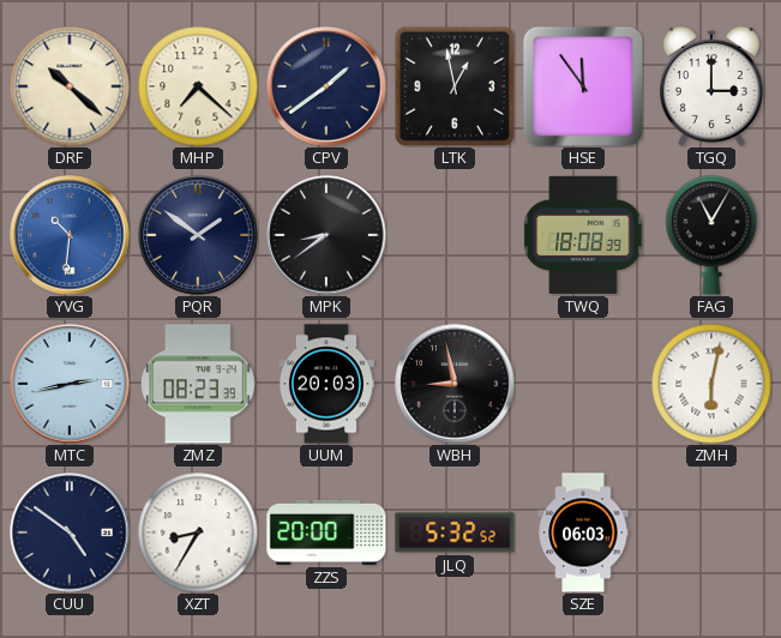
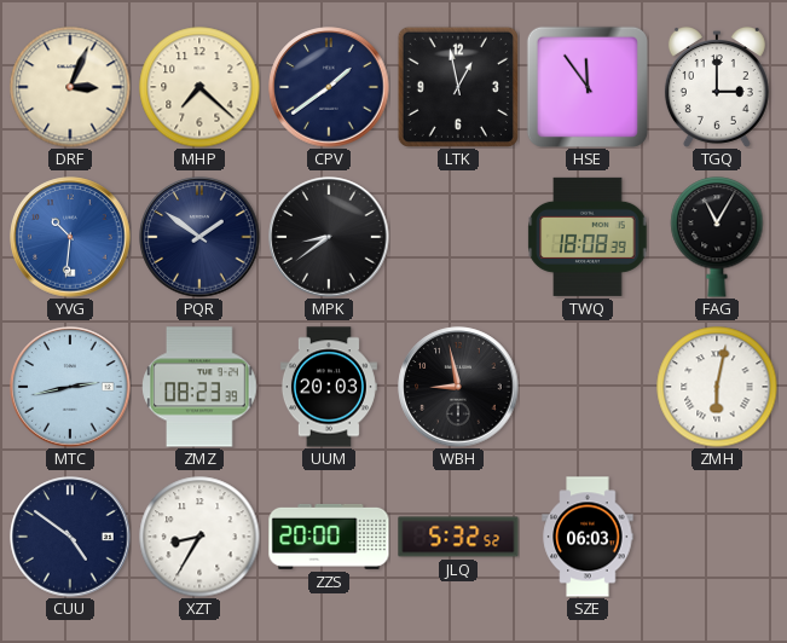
DRF: 10:22 -> 3:04 (70, 87)
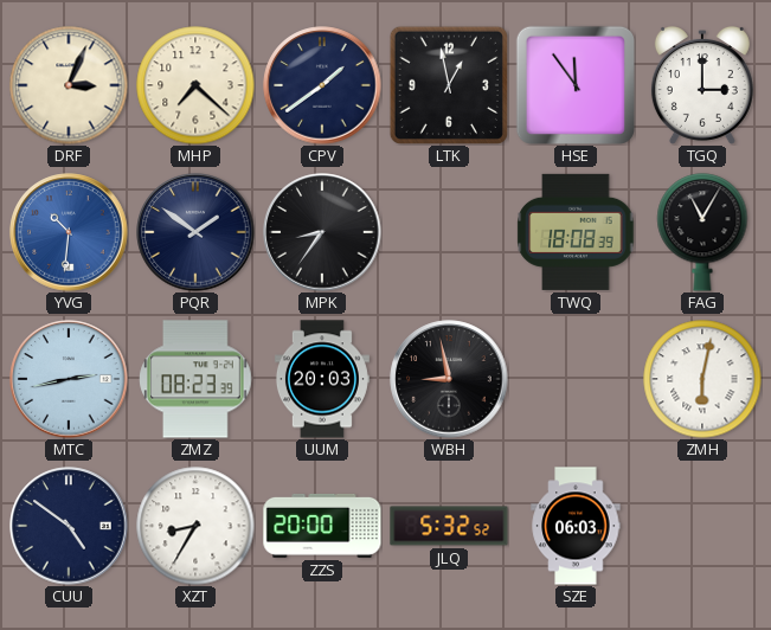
MPK: 8:39 -> 8:36 (322, 232)
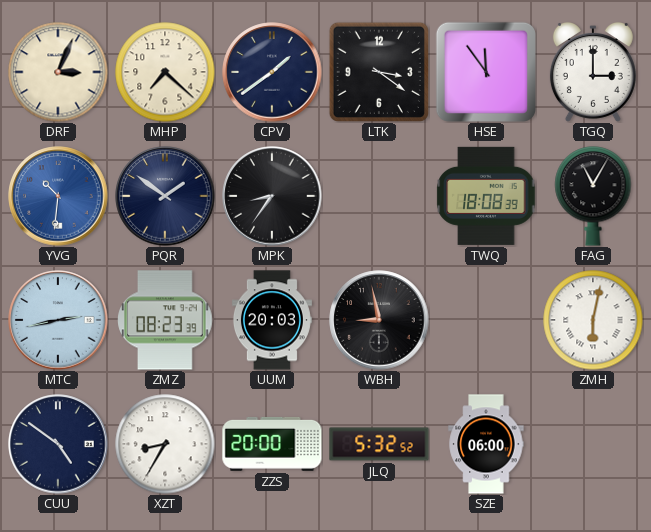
LTK: 12:58 -> 3:21 (379, 72)
SZE: 06:03 -> 06:00 (486, 444)
